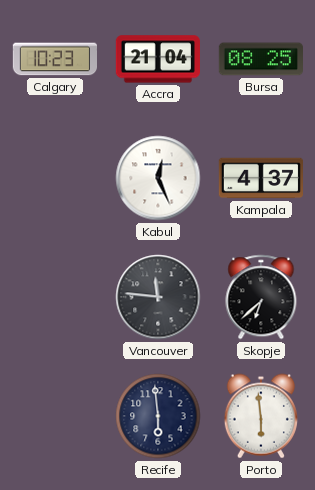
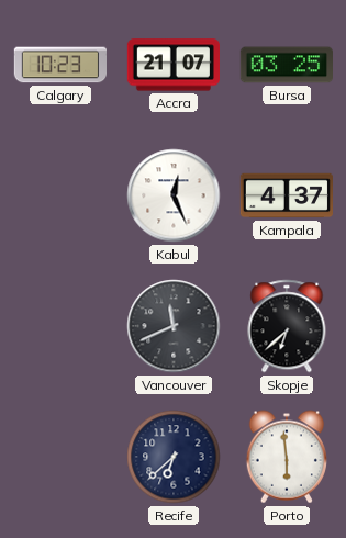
Accra: 21:04 -> 21:07 (174, 65)
Bursa: 08:25 -> 03:25 (286, 65)
Vancouver: 11:46 -> 11:41 (174, 326)
Recife: 5:59 -> 6:38 (174, 457)
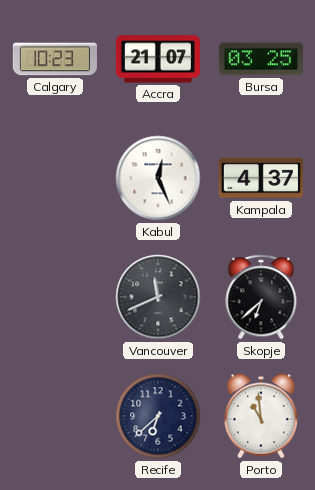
Porto: 5:59 -> 10:59 (261, 416)
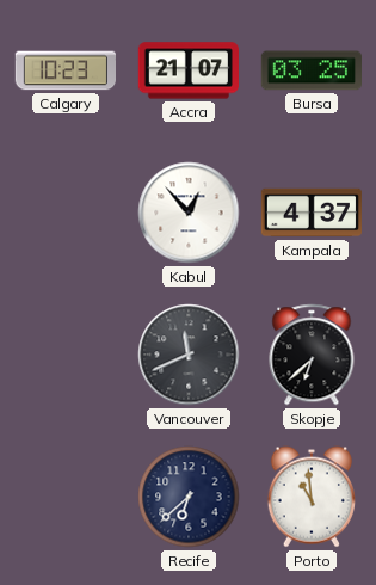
Kabul: 12:26 -> 12:53 (189, 213)
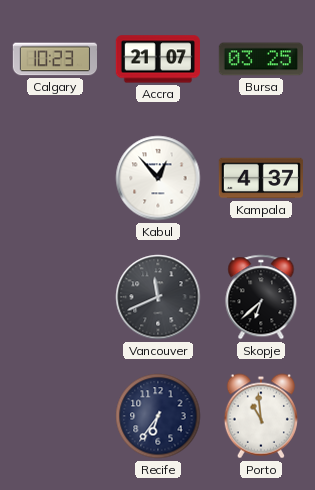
Recife: 6:38 -> 6:36 (158, 416)
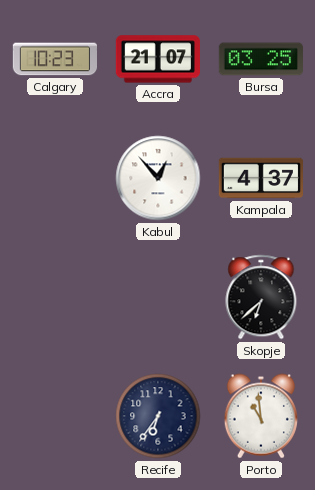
Vancouver: 11:41 -> none (158, 297)
